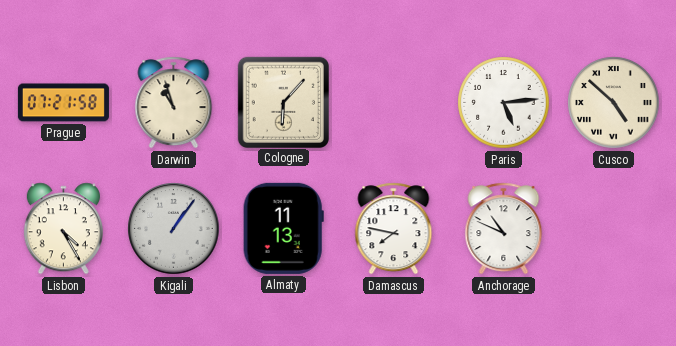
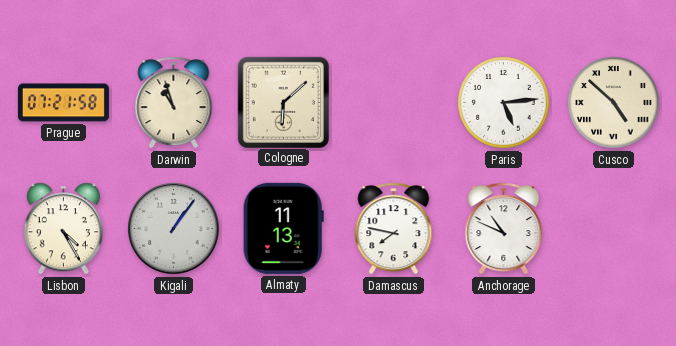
Cologne: 6:07 -> 6:08 (283, 102)
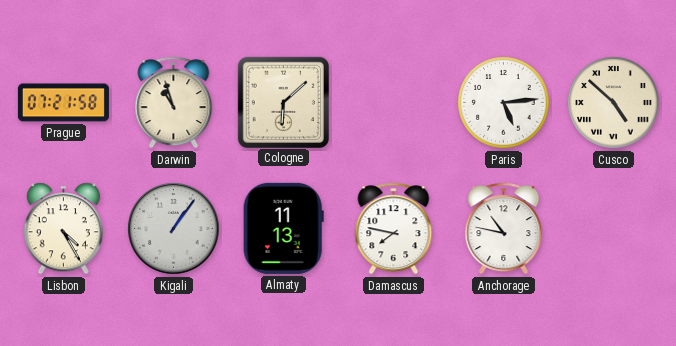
Anchorage: 10:49 -> 10:47 (504, 229)
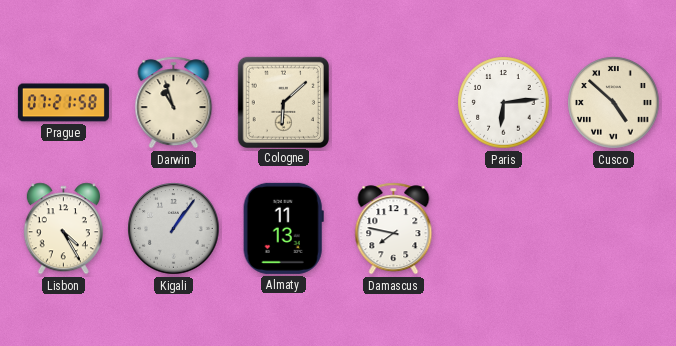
Paris: 5:14 -> 6:14 (504, 103)
Anchorage: 10:47 -> none (504, 229)
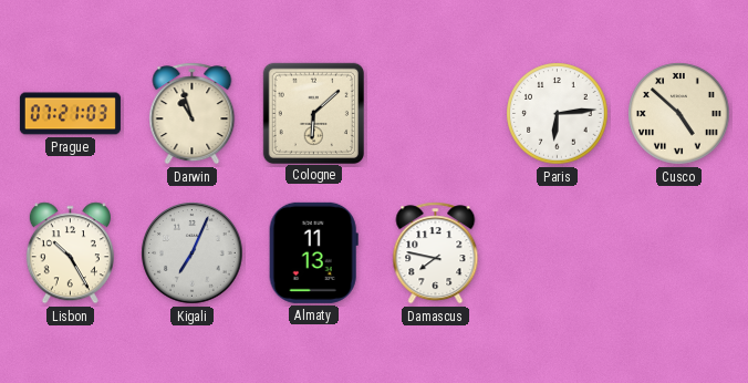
Prague: 07:21:58 -> 07:21:03 (70, 114)
Lisbon: 4:25 -> 10:25 (70, 253)
Kigali: 1:06 -> 7:04 (193, 253)
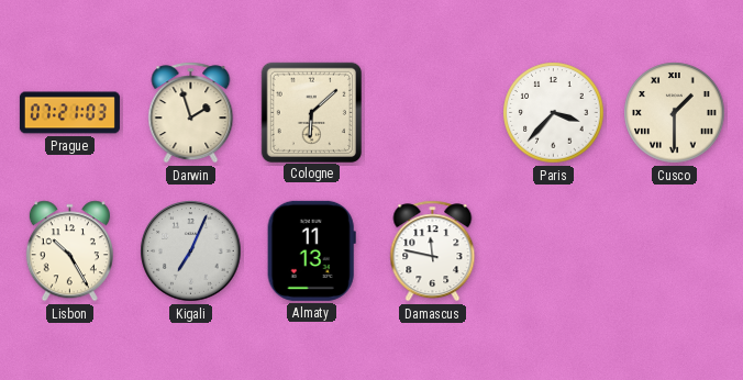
Darwin: 10:57 -> 1:57 (191, 113)
Paris: 6:14 -> 3:37 (554, 113)
Cusco: 4:52 -> 1:30 (675, 113)
Damascus: 7:47 -> 11:47 (433, 252)
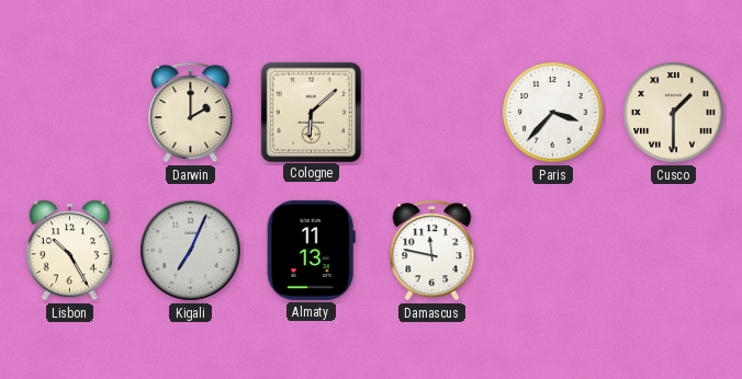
Prague: 07:21 -> none (69, 113)
Darwin: 1:57 -> 2:00 (191, 113)
